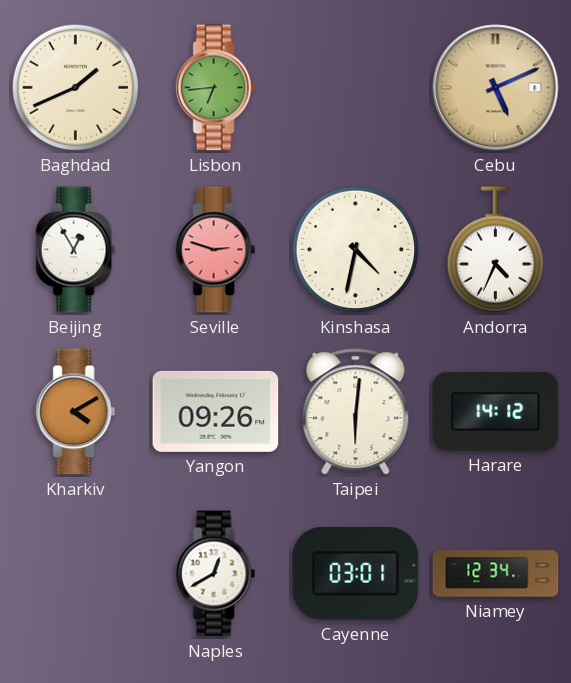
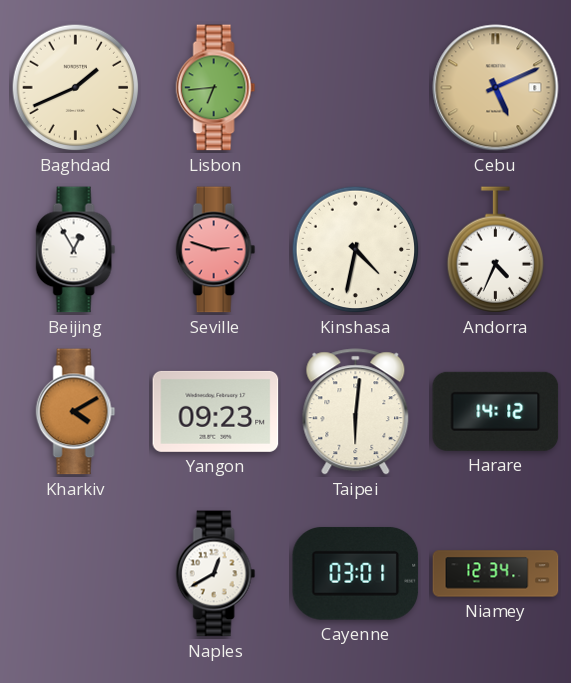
Yangon: 09:26 -> 09:23 (216, 411)
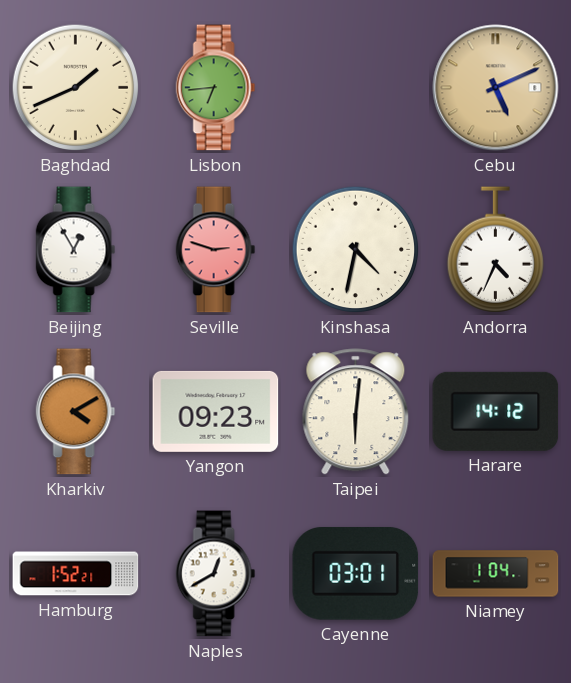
Hamburg: none -> 1:52 (76, 574)
Niamey: 12:34 -> 1:04 (496, 574)
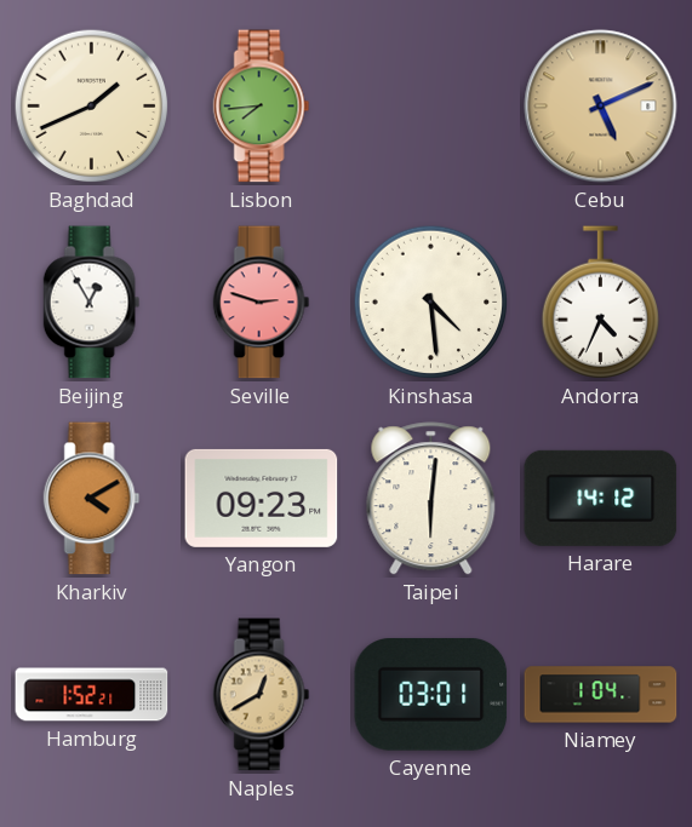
Lisbon: 6:44 -> 7:44 (262, 107)
Kinshasa: 4:32 -> 4:29 (431, 303)
Naples dial: white -> champagne (262, 695)
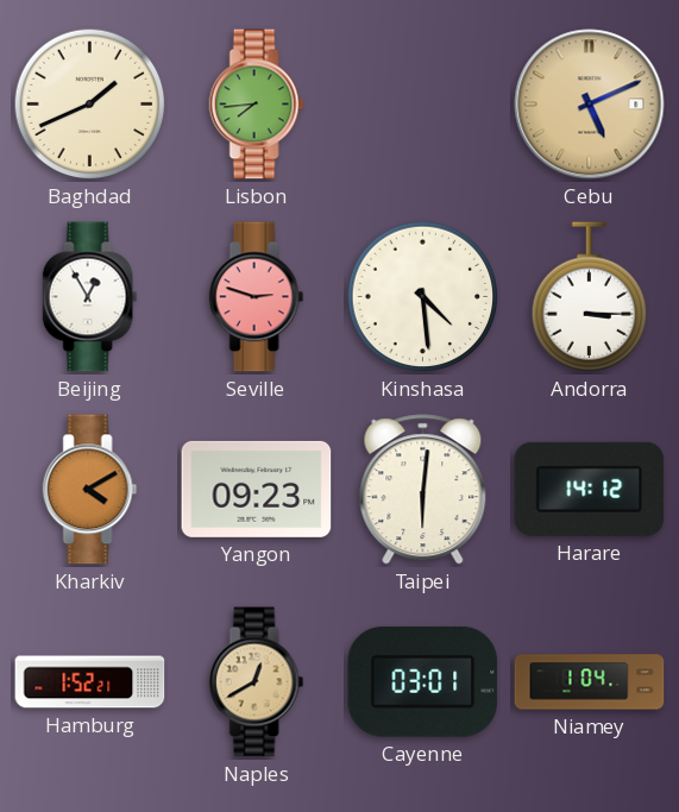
Andorra: 4:34 -> 3:15 (589, 297)
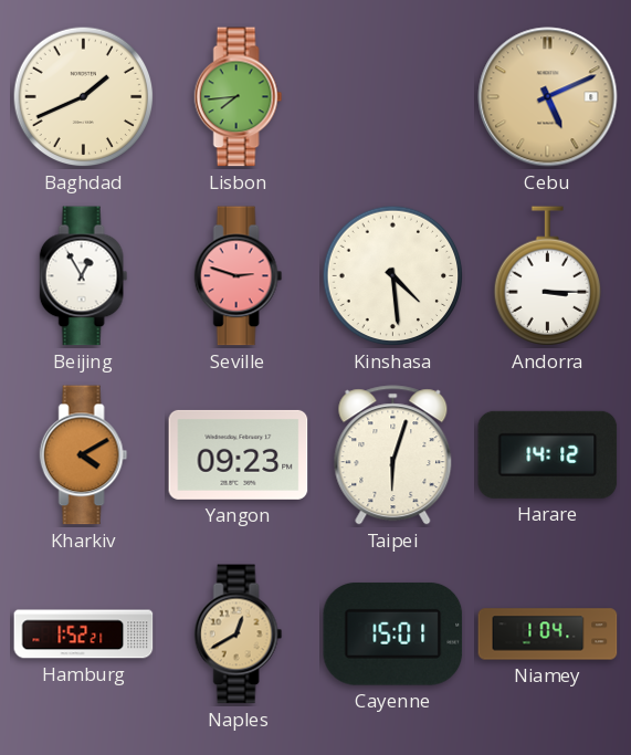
Taipei: 6:01 -> 6:03 (393, 455)
Cayenne: 03:01 -> 15:01 (393, 633)
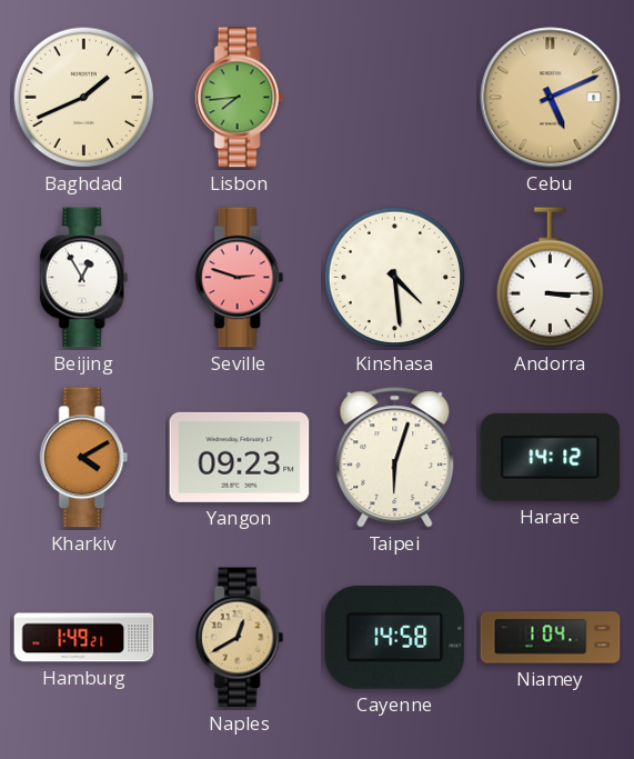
Hamburg: 1:52 -> 1:49 (84, 638)
Cayenne: 15:01 -> 14:58 (395, 637)
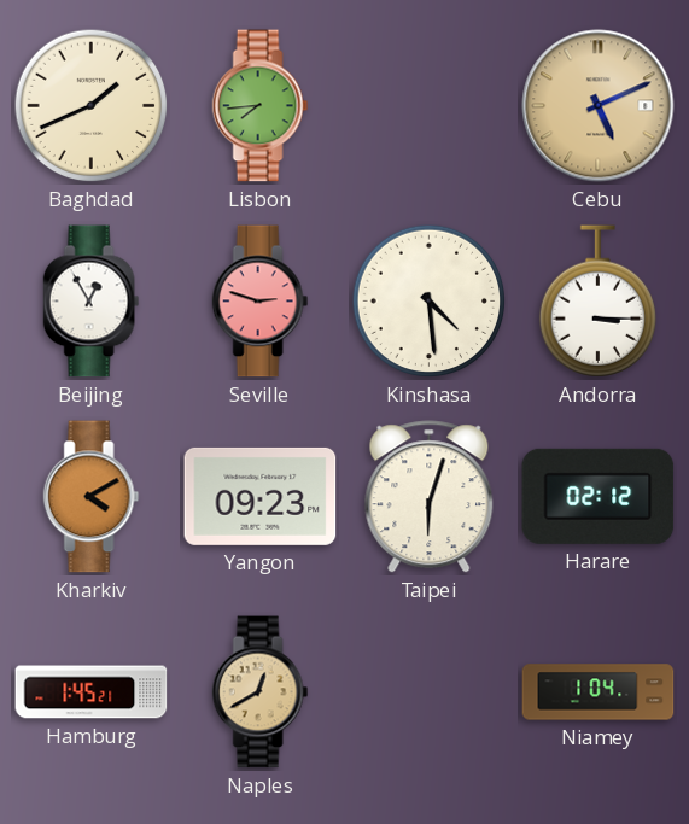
Harare: 14:12 -> 02:12 (599, 496)
Hamburg: 1:49 -> 1:45 (92, 692)
Cayenne: 14:58 -> none (395, 637)
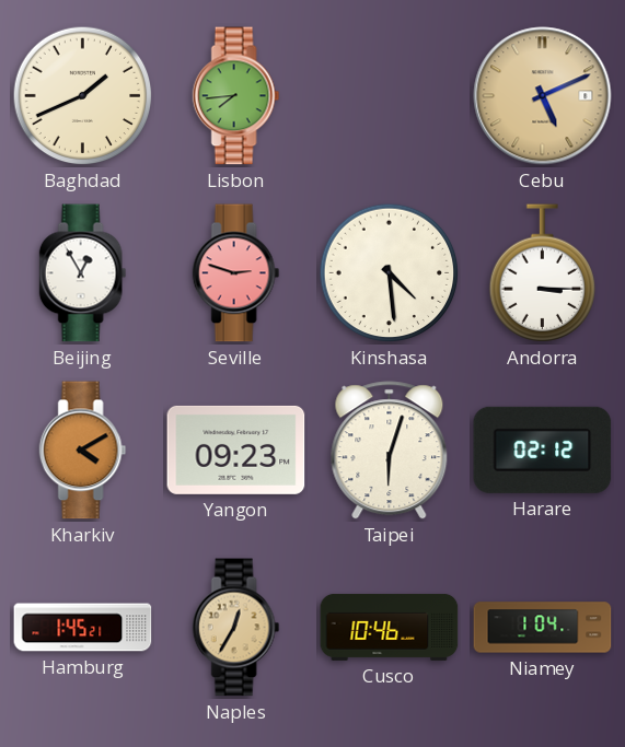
Naples: 12:40 -> 12:35 (236, 628)
Cusco: none -> 10:46 (390, 627)
